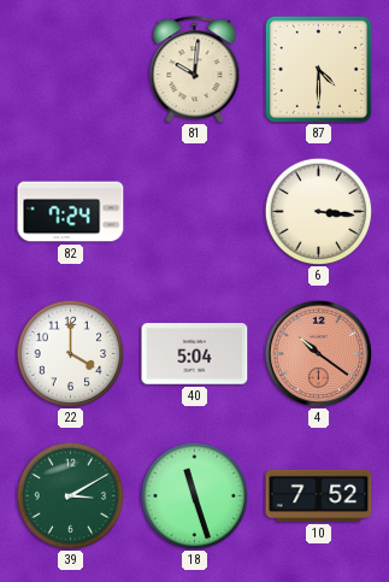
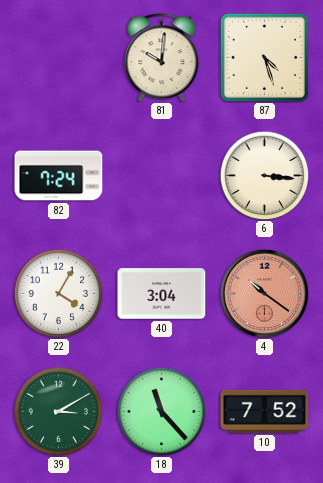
87: 4:30 -> 4:27 (264, 57)
22: 4:00 -> 4:05 (58, 293)
40: 5:04 -> 3:04 (162, 294)
18: 11:27 -> 11:23 (161, 411)
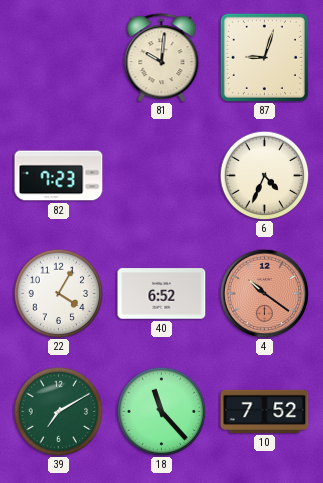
87: 4:27 -> 9:03 (264, 57)
82: 7:24 -> 7:23 (59, 176)
6: 3:16 -> 4:34 (264, 175)
40: 3:04 -> 6:52 (162, 294)
39: 3:10 -> 7:10 (58, 411)
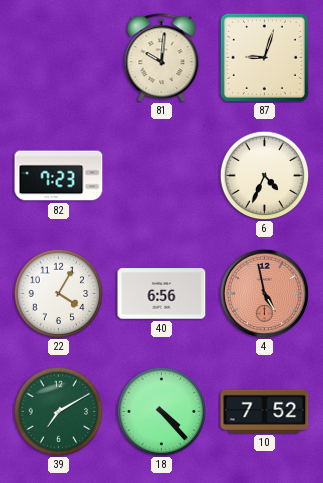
40: 6:52 -> 6:56 (162, 294)
4: 10:21 -> 4:58 (264, 293)
18: 11:23 -> 4:23 (161, 411)
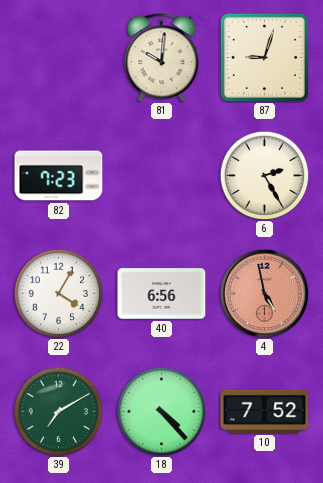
6: 4:34 -> 2:25 (264, 175)
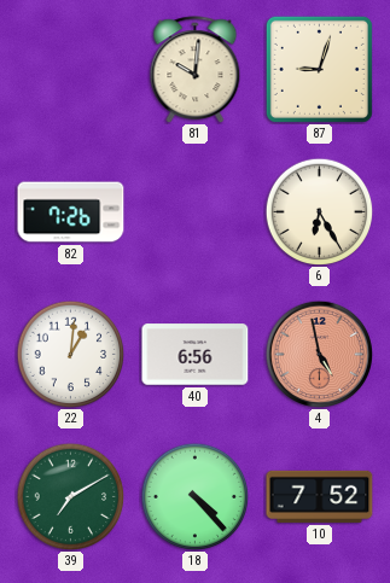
82: 7:23 -> 7:26 (71, 212)
6: 2:25 -> 6:25 (319, 211)
22: 4:05 -> 1:01 (70, 354)
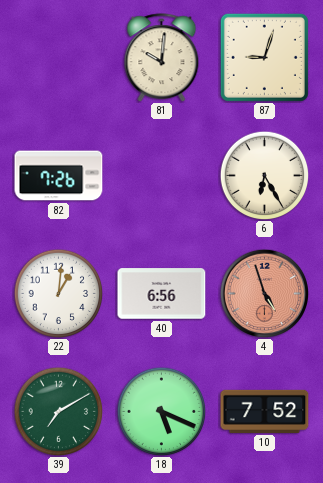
4: 4:58 -> 4:57 (264, 293)
18: 4:23 -> 5:19 (161, 411)
